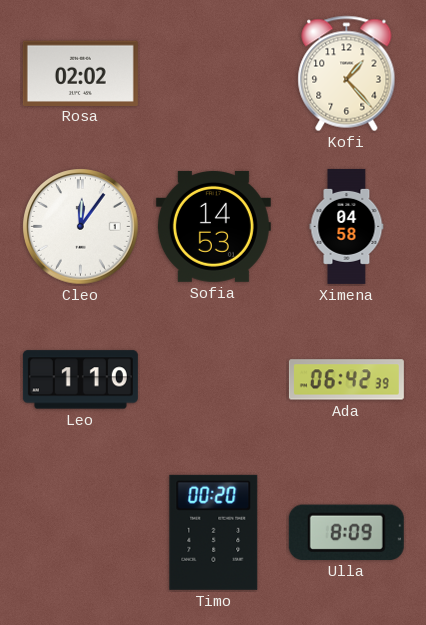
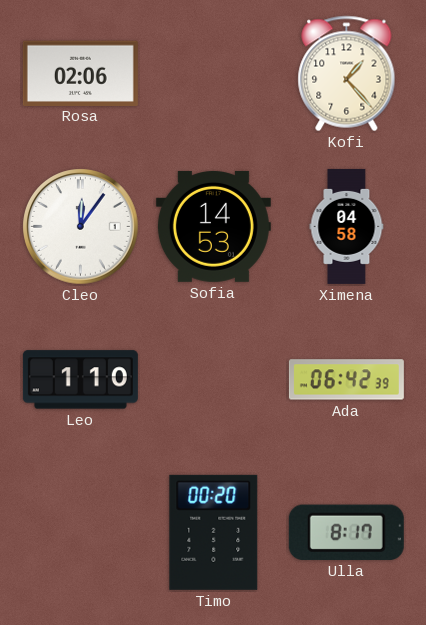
Rosa: 02:02 -> 02:06 (80, 73)
Ulla: 8:09 -> 8:17 (346, 532)
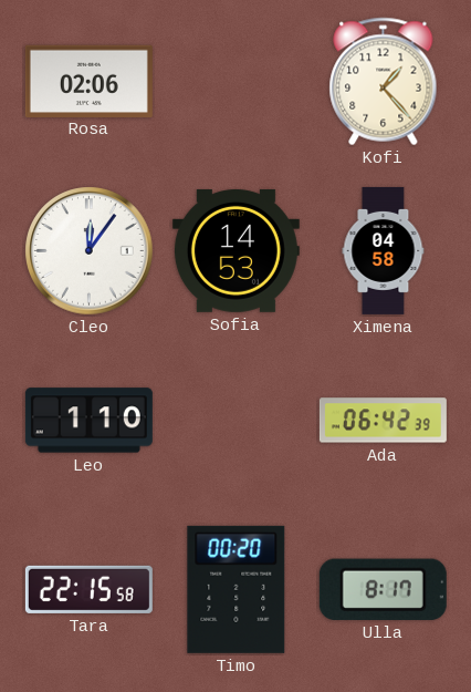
Tara: none -> 22:15 (88, 589)
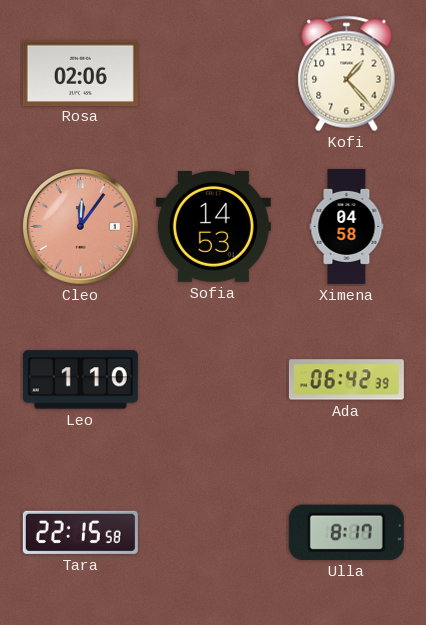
Cleo dial: white -> salmon (81, 227)
Timo: 00:20 -> none (237, 589)
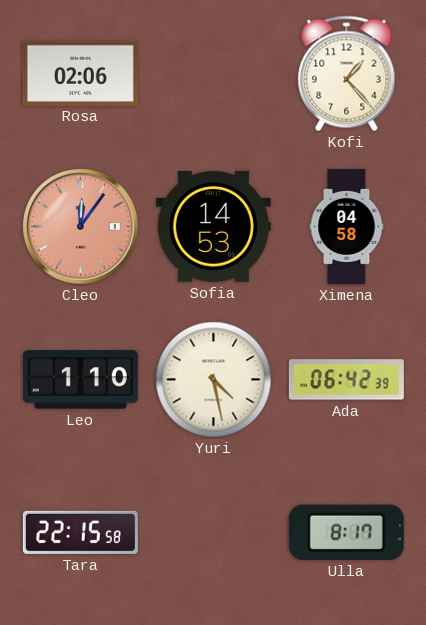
Yuri: none -> 4:28 (214, 380)
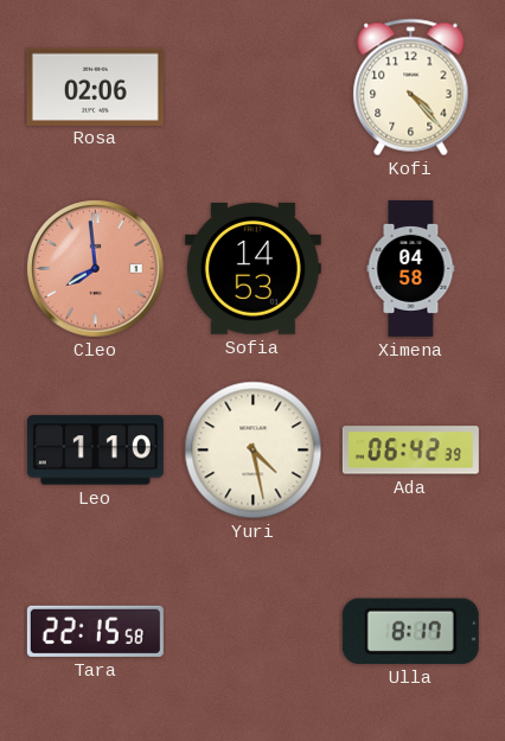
Kofi: 1:23 -> 4:23 (411, 88)
Cleo: 12:06 -> 7:59 (96, 269)
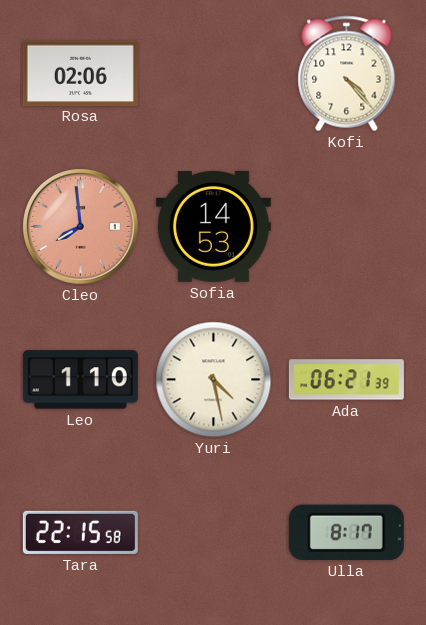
Ximena: 04:58 -> none (411, 268)
Ada: 06:42 -> 06:21 (346, 380)
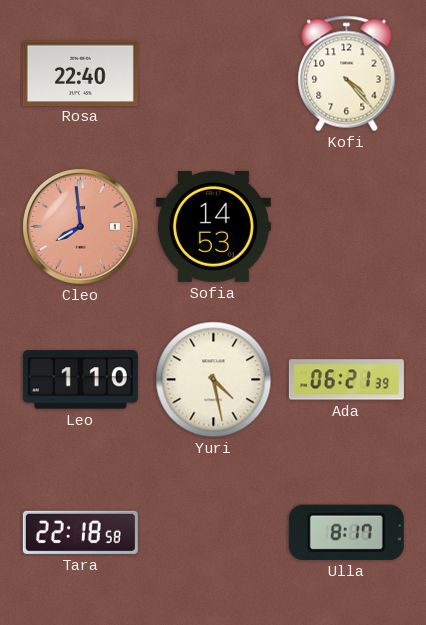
Rosa: 02:06 -> 22:40 (80, 73)
Tara: 22:15 -> 22:18 (80, 532)
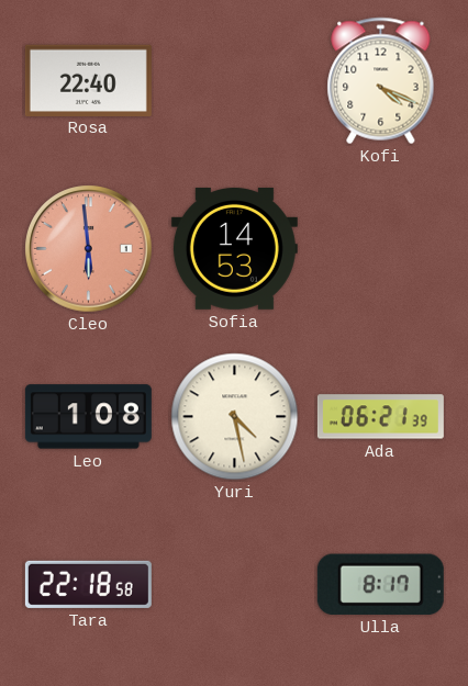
Kofi: 4:23 -> 4:19 (381, 81)
Cleo: 7:59 -> 5:59 (89, 249)
Leo: 1:10 -> 1:08 (88, 417)
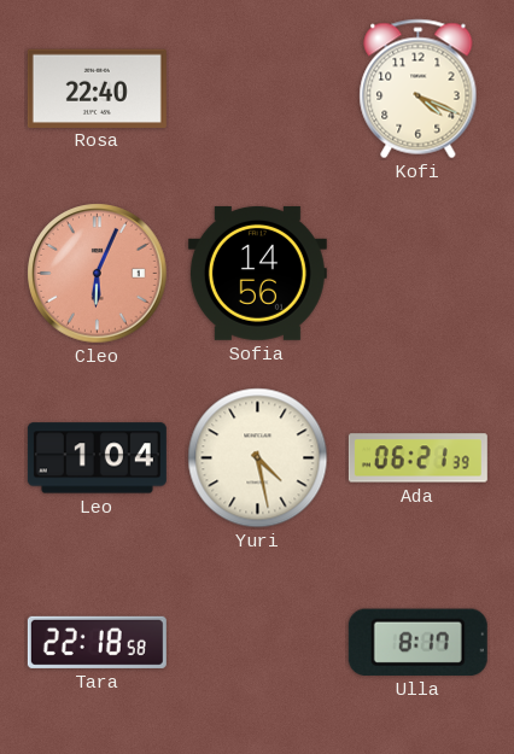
Cleo: 5:59 -> 6:04 (98, 274)
Sofia: 14:53 -> 14:56 (257, 273)
Leo: 1:08 -> 1:04 (97, 458)
